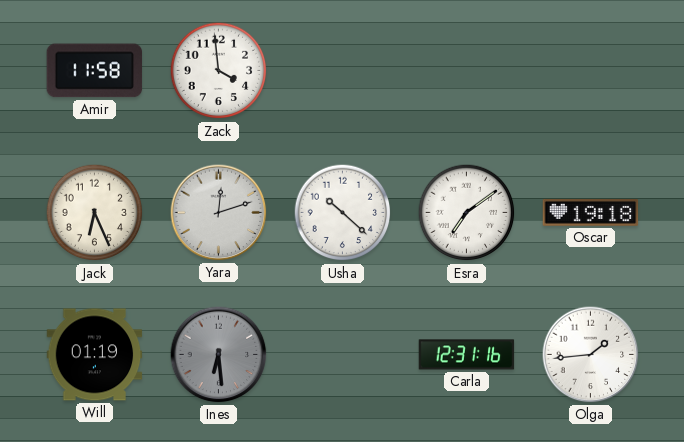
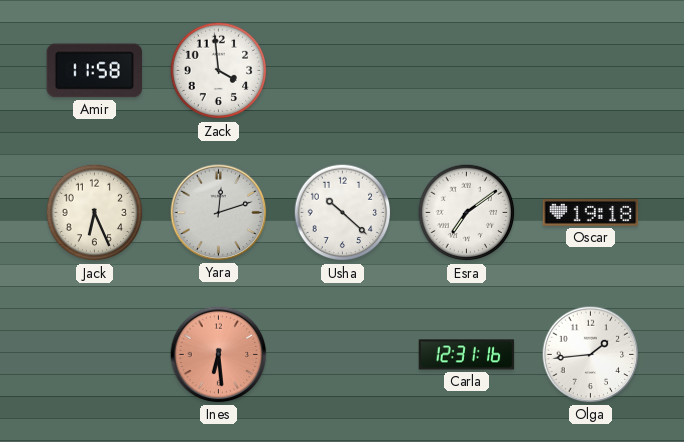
Will: 01:19 -> none (95, 355)
Ines dial: grey -> salmon (219, 355)
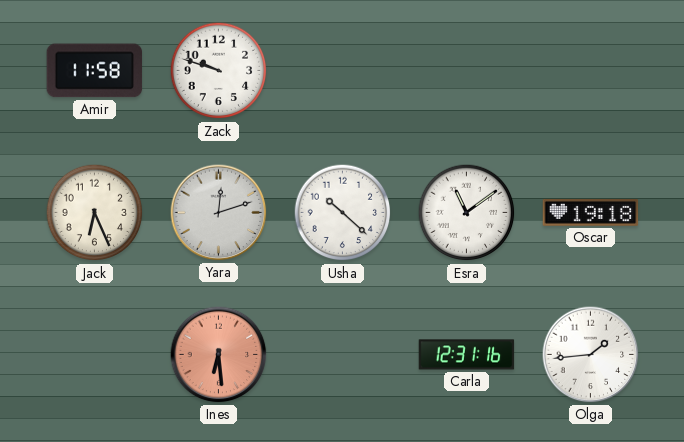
Zack: 3:59 -> 9:48 (219, 71)
Esra: 7:09 -> 11:09 (467, 213)
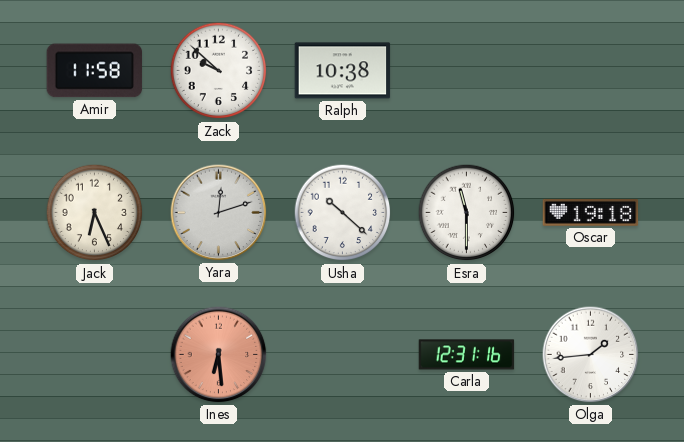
Zack: 9:48 -> 9:52 (219, 71)
Ralph: none -> 10:38 (343, 71)
Esra: 11:09 -> 11:30 (467, 213)
